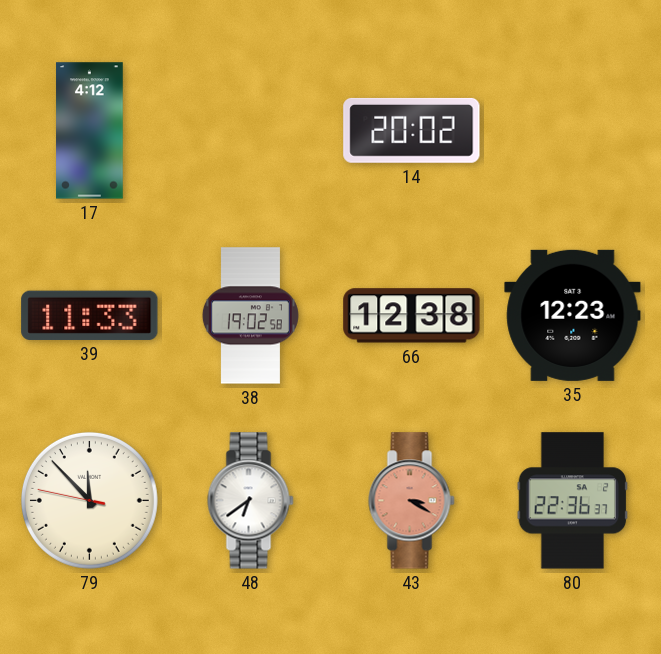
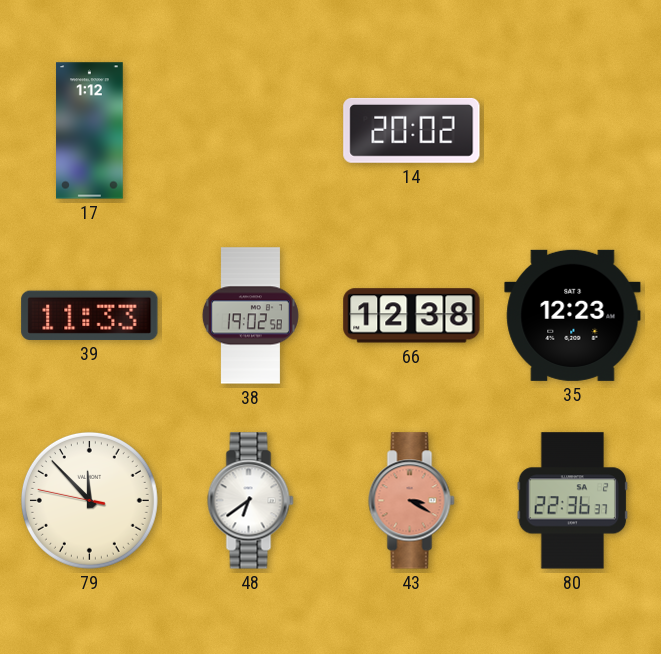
17: 4:12 -> 1:12 (90, 131)
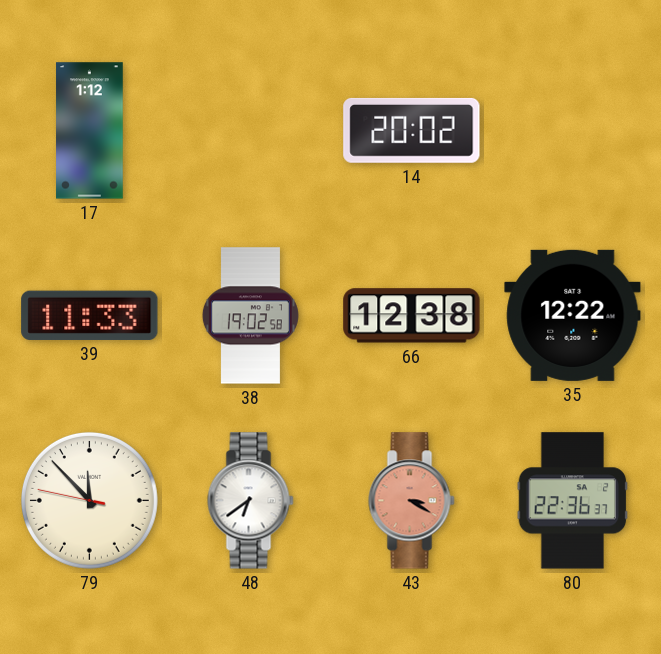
35: 12:23 -> 12:22 (573, 315)
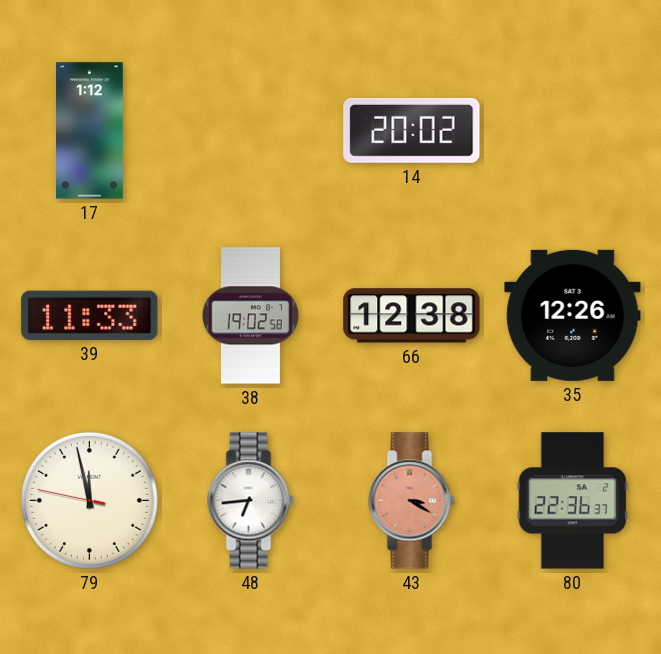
35: 12:22 -> 12:26 (573, 315)
79: 11:52 -> 11:57 (89, 500)
48: 6:39 -> 6:44 (251, 501)
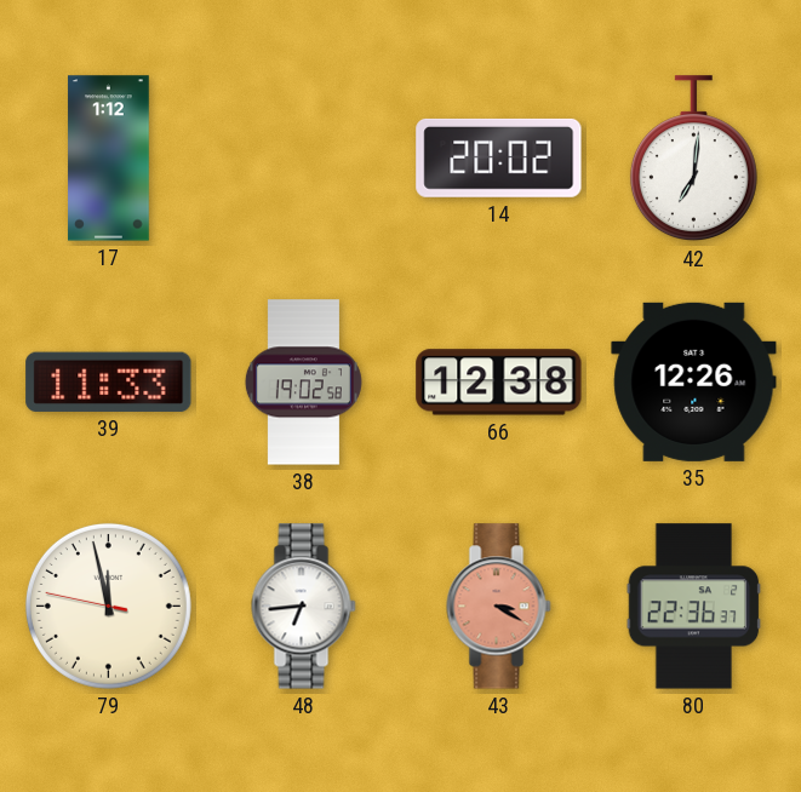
42: none -> 7:01 (693, 159)
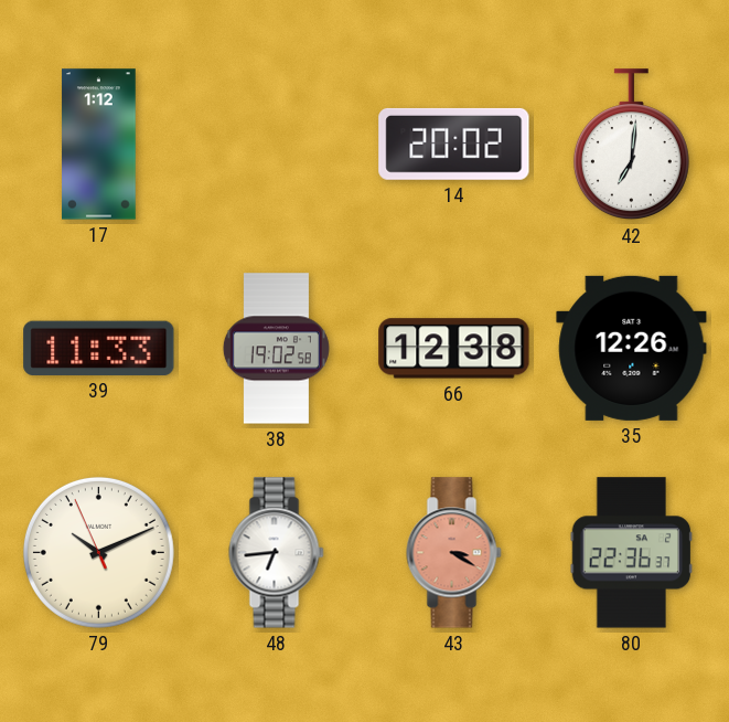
79: 11:57 -> 10:10 (98, 552)
